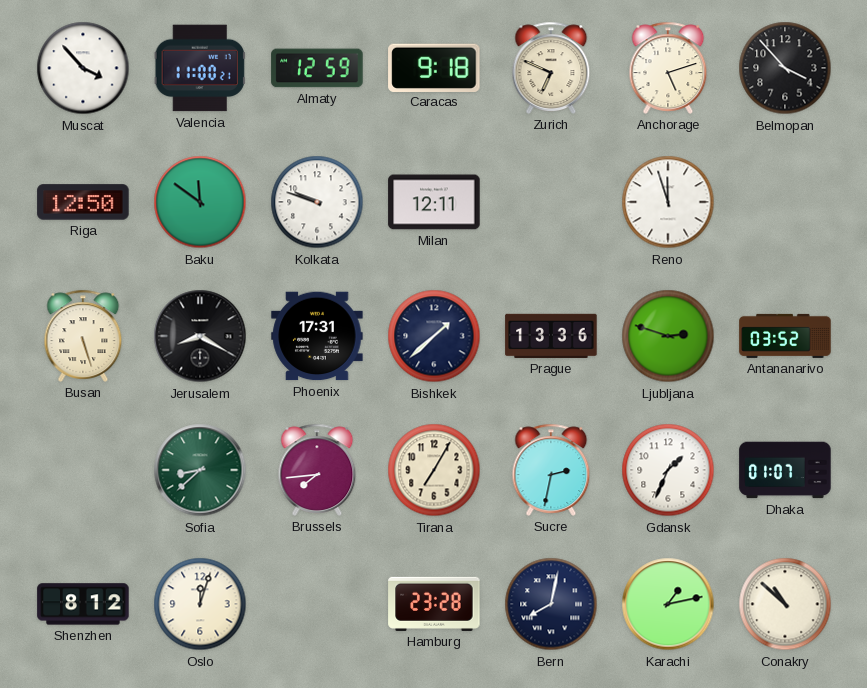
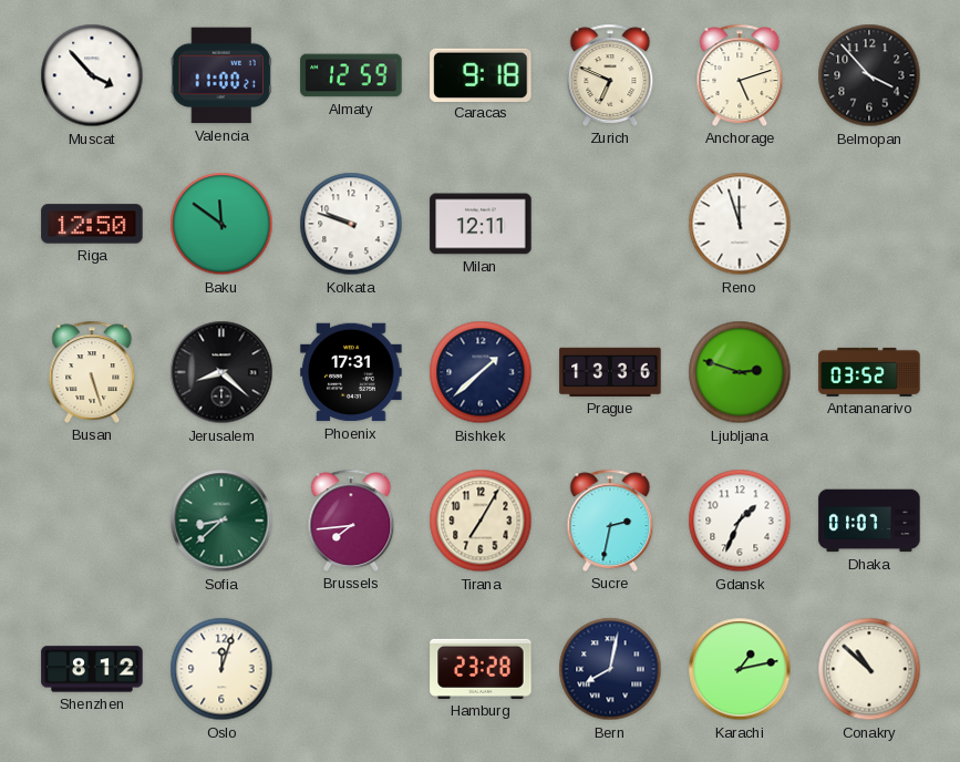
Jerusalem: 8:20 -> 8:22 (221, 372)
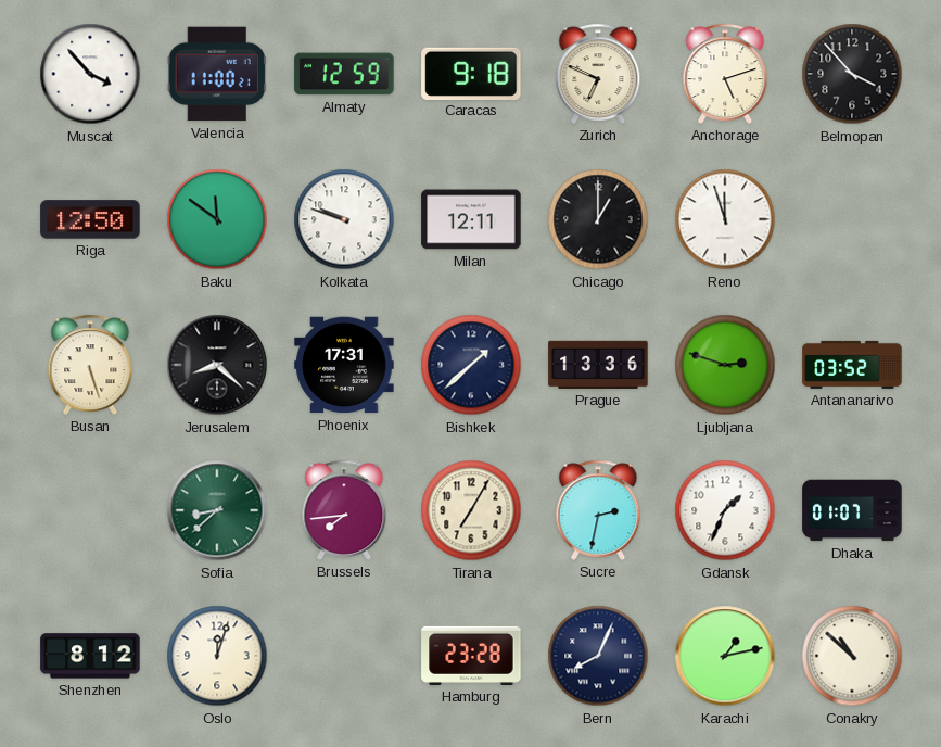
Chicago: none -> 1:00 (598, 219)
Bern: 8:02 -> 8:04 (598, 656)
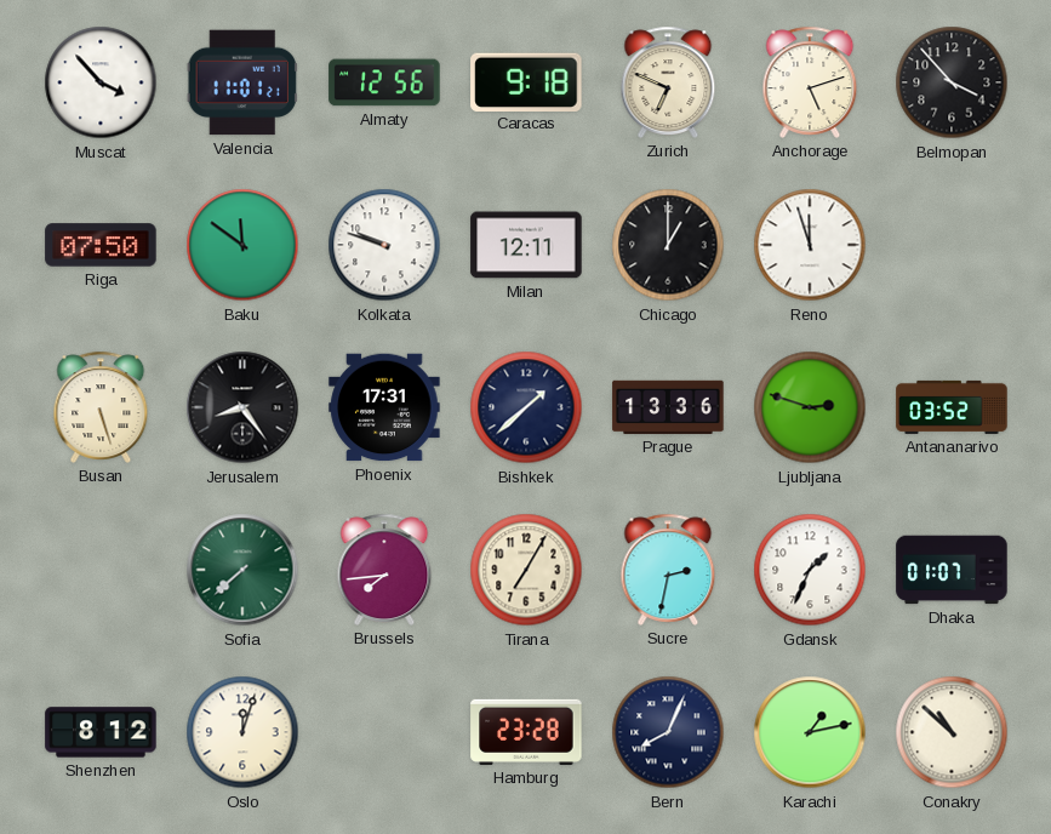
Valencia: 11:00 -> 11:01 (242, 82)
Almaty: 12:59 -> 12:56 (384, 82)
Riga: 12:50 -> 07:50 (101, 245)
Jerusalem: 8:22 -> 8:24 (242, 407)
Sofia: 8:38 -> 7:38 (242, 570)
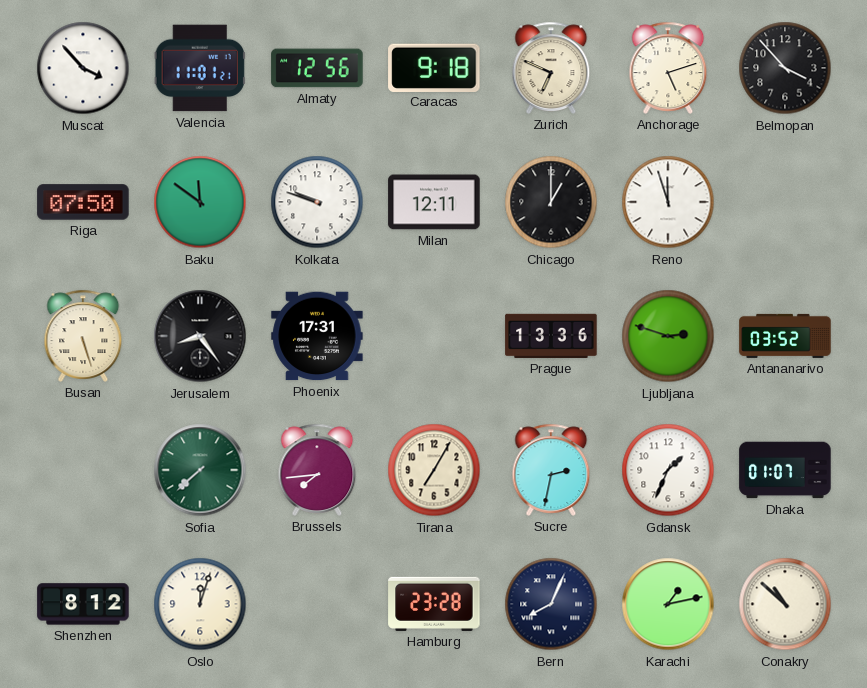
Bishkek: 1:38 -> none (526, 407)
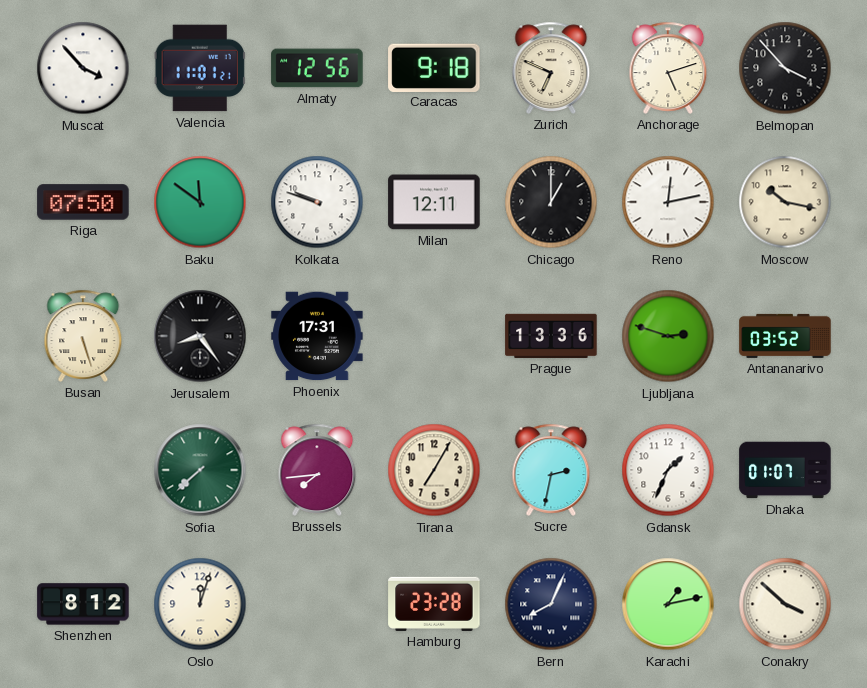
Reno: 11:57 -> 12:13 (668, 202)
Moscow: none -> 10:17 (785, 202)
Conakry: 10:52 -> 3:52 (785, 604)
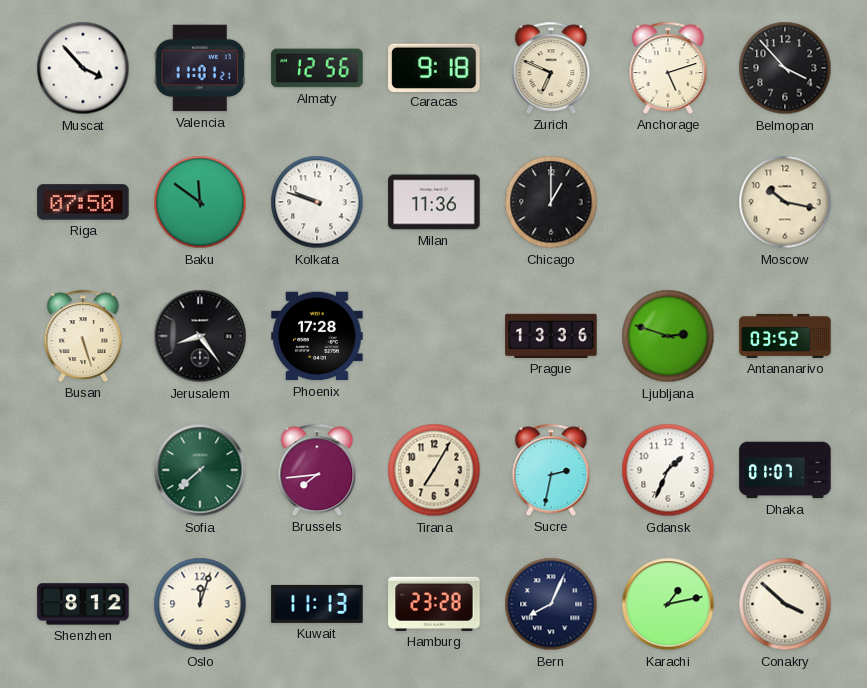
Milan: 12:11 -> 11:36 (434, 202)
Reno: 12:13 -> none (668, 202)
Phoenix: 17:31 -> 17:28 (317, 336)
Kuwait: none -> 11:13 (317, 604)
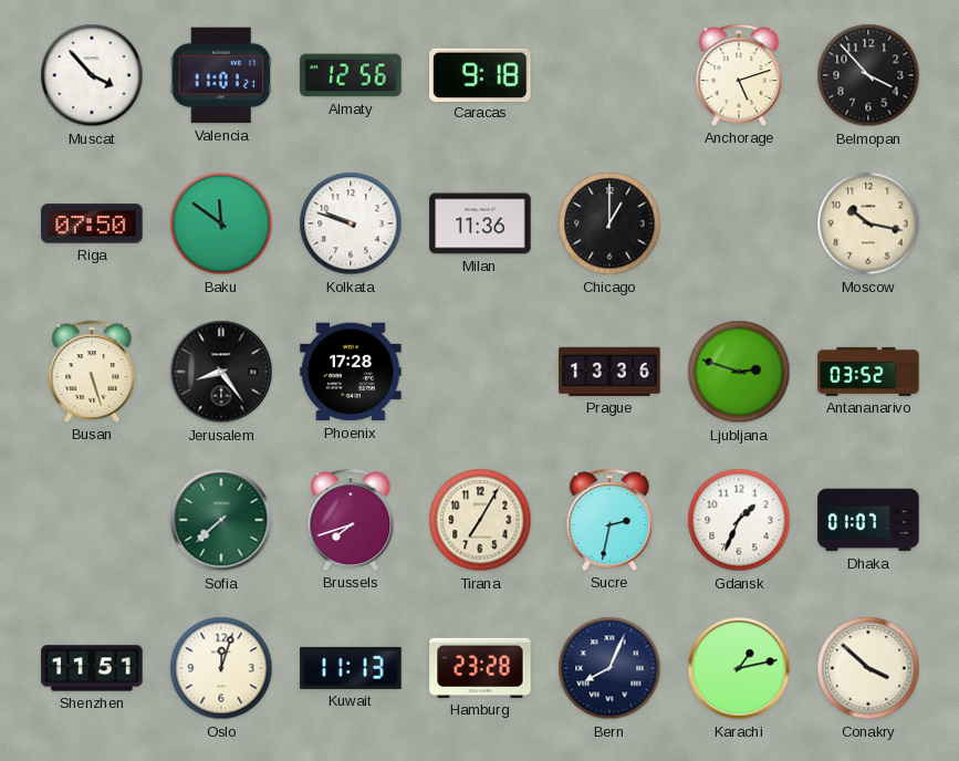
Zurich: 6:49 -> none (551, 68)
Brussels: 7:44 -> 7:42 (351, 520)
Shenzhen: 8:12 -> 11:51 (92, 668)
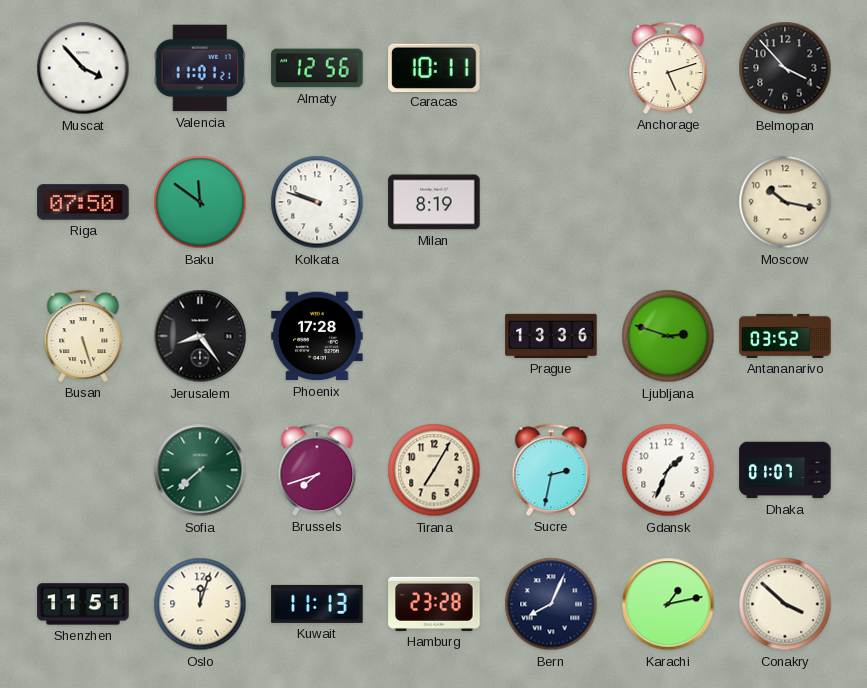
Caracas: 9:18 -> 10:11 (434, 67)
Milan: 11:36 -> 8:19 (434, 202)
Chicago: 1:00 -> none (609, 223)
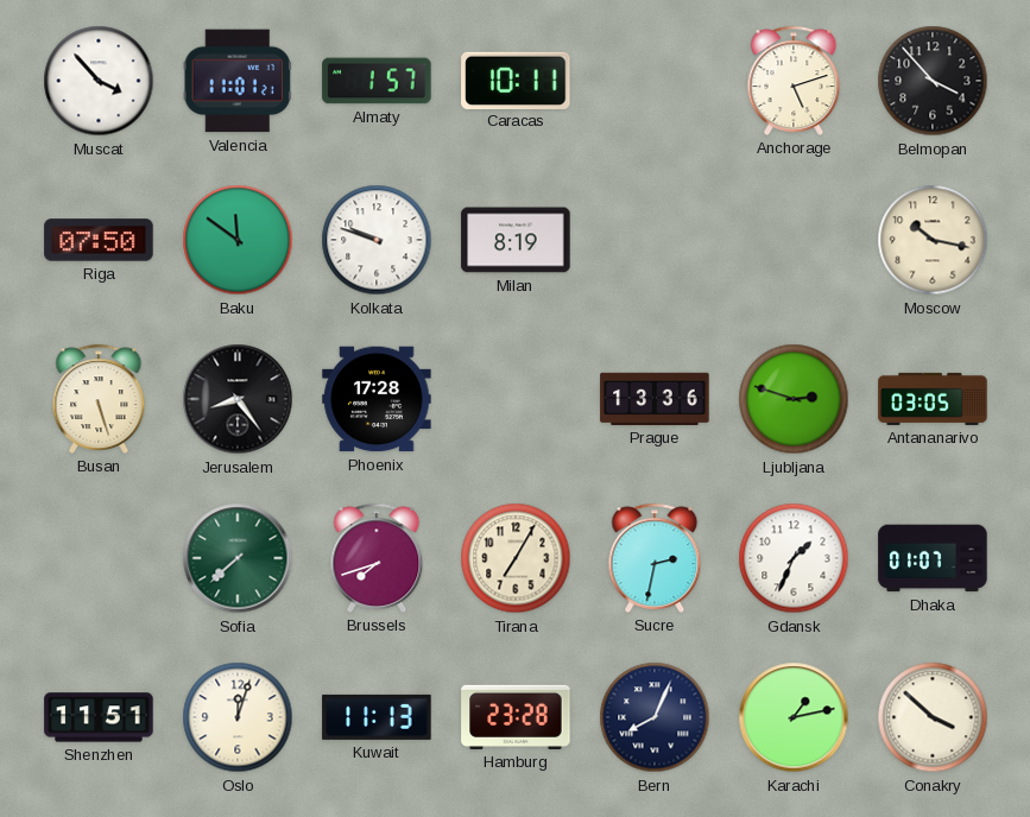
Almaty: 12:56 -> 1:57 (377, 81)
Antananarivo: 03:52 -> 03:05 (933, 399)
